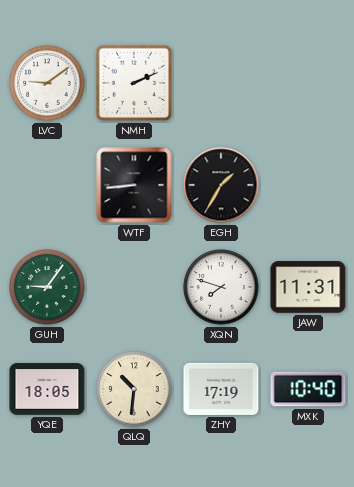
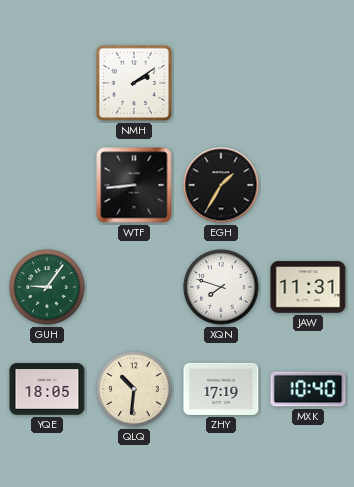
LVC: 9:09 -> none (47, 83)
NMH: 2:11 -> 2:09 (134, 83)
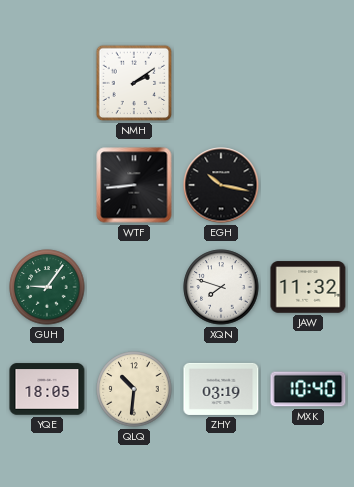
EGH: 1:35 -> 10:17 (221, 185)
JAW: 11:31 -> 11:32 (308, 287)
ZHY: 17:19 -> 03:19 (221, 389)
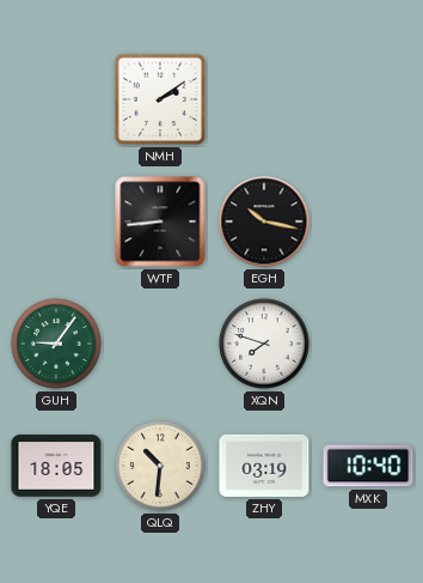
JAW: 11:32 -> none (308, 287)
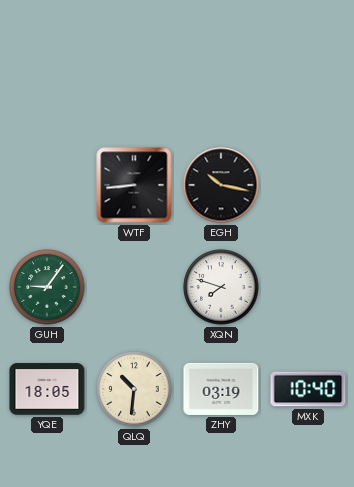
NMH: 2:09 -> none (160, 99)
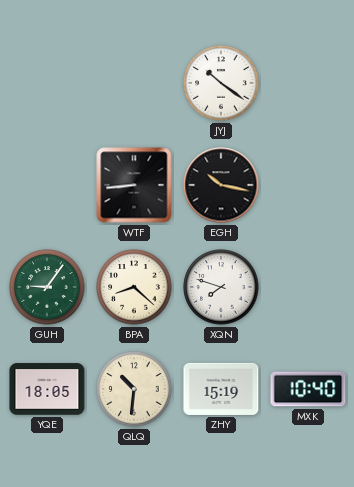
JYJ: none -> 10:21 (221, 83)
BPA: none -> 8:22 (134, 287)
ZHY: 03:19 -> 15:19 (221, 389)
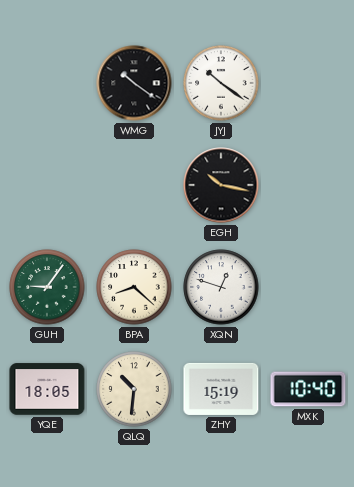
WMG: none -> 10:21 (134, 83)
WTF: 8:44 -> none (134, 185)
XQN: 7:48 -> 12:48 (221, 287)
